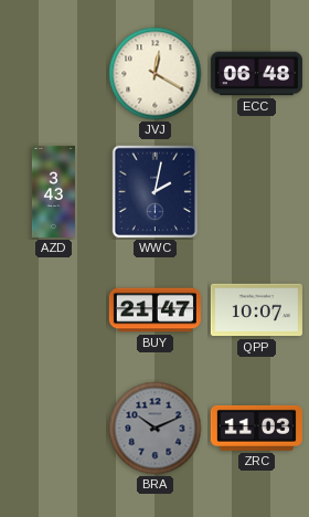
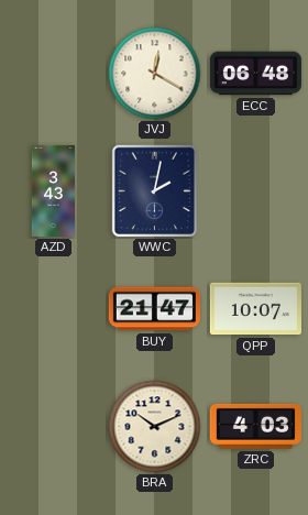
BRA dial: grey -> cream (155, 427)
ZRC: 11:03 -> 4:03 (255, 426)
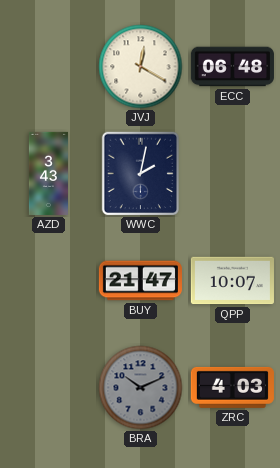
BRA dial: cream -> grey (141, 388)
